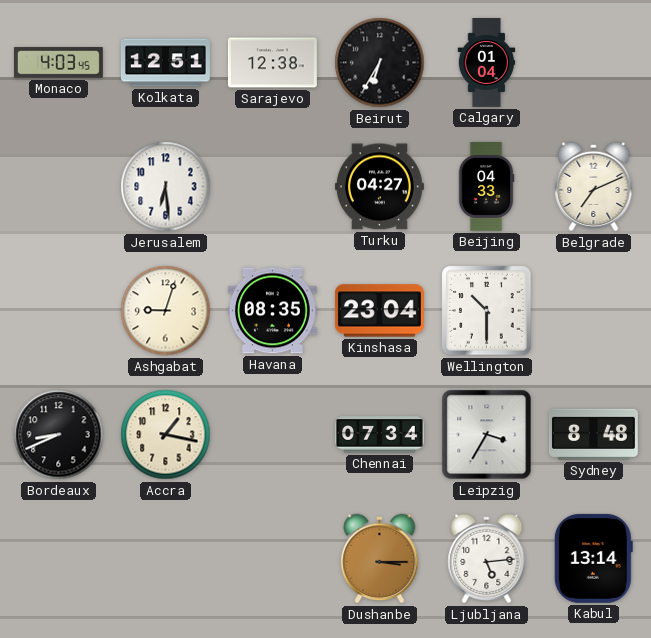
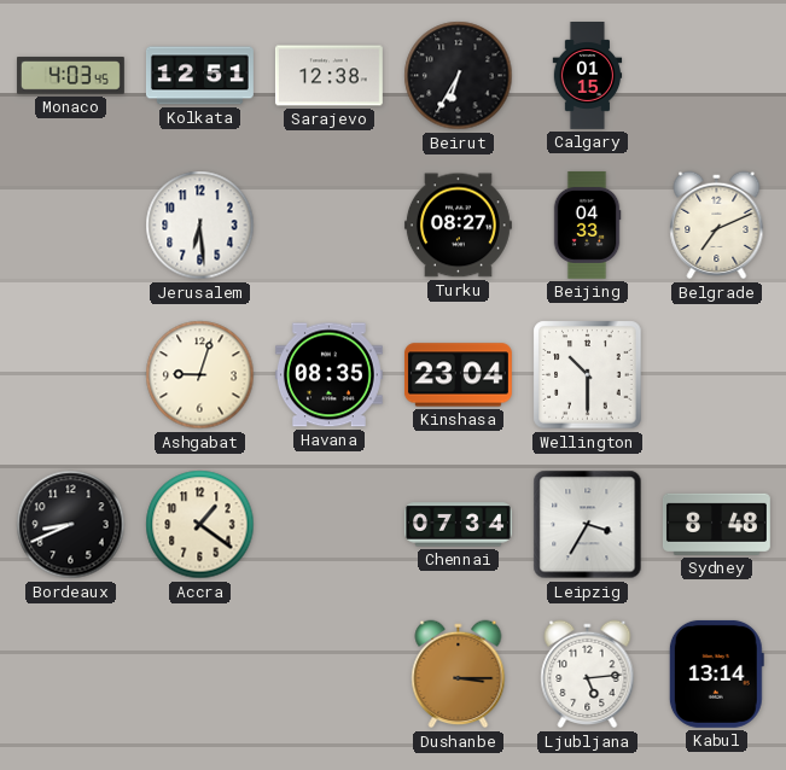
Calgary: 01:04 -> 01:15 (588, 76)
Turku: 04:27 -> 08:27 (458, 226)
Accra: 1:17 -> 1:21 (200, 525)
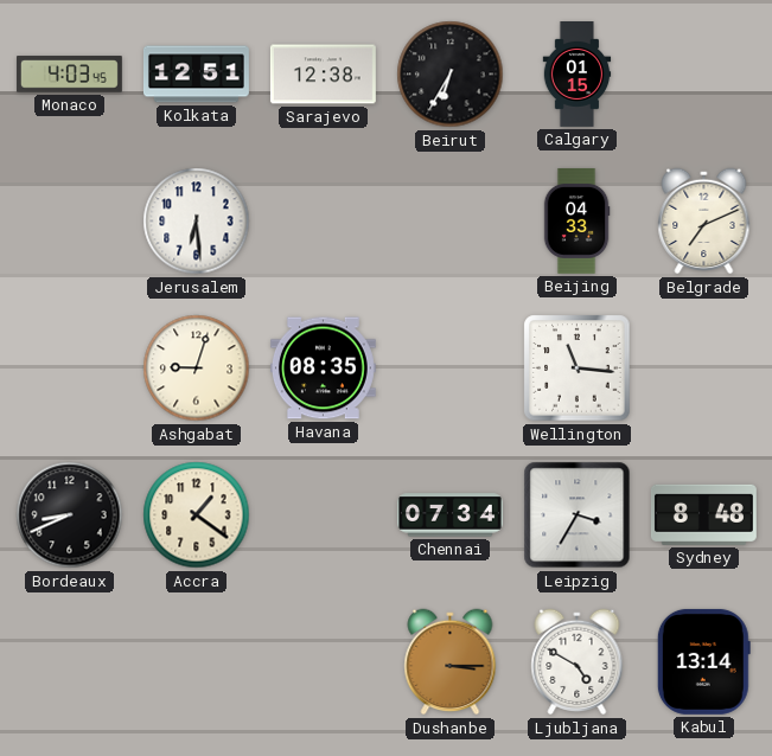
Turku: 08:27 -> none (458, 226)
Kinshasa: 23:04 -> none (458, 375)
Wellington: 10:30 -> 11:16 (578, 369)
Ljubljana: 5:14 -> 4:50 (578, 662)
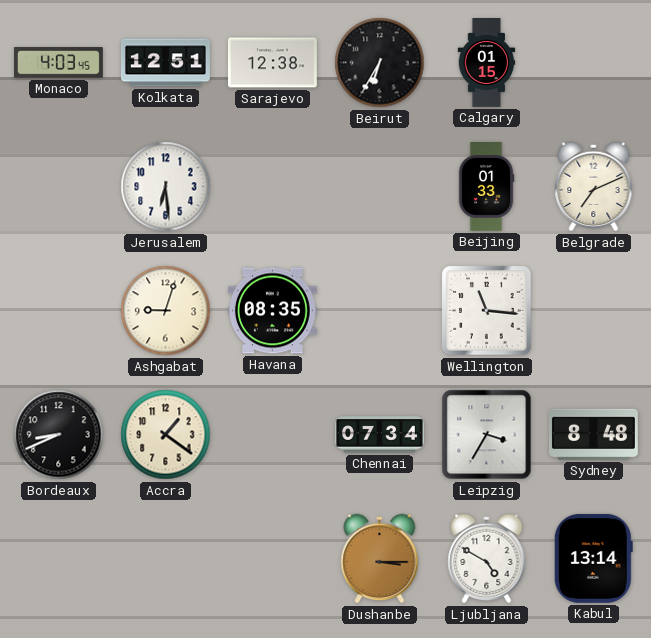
Beijing: 04:33 -> 01:33 (486, 186)
